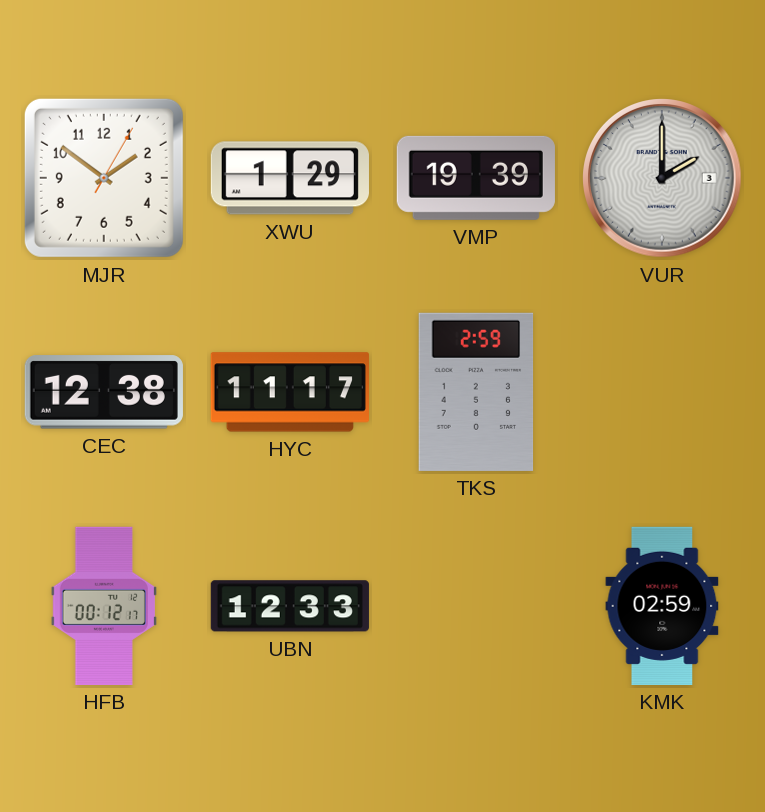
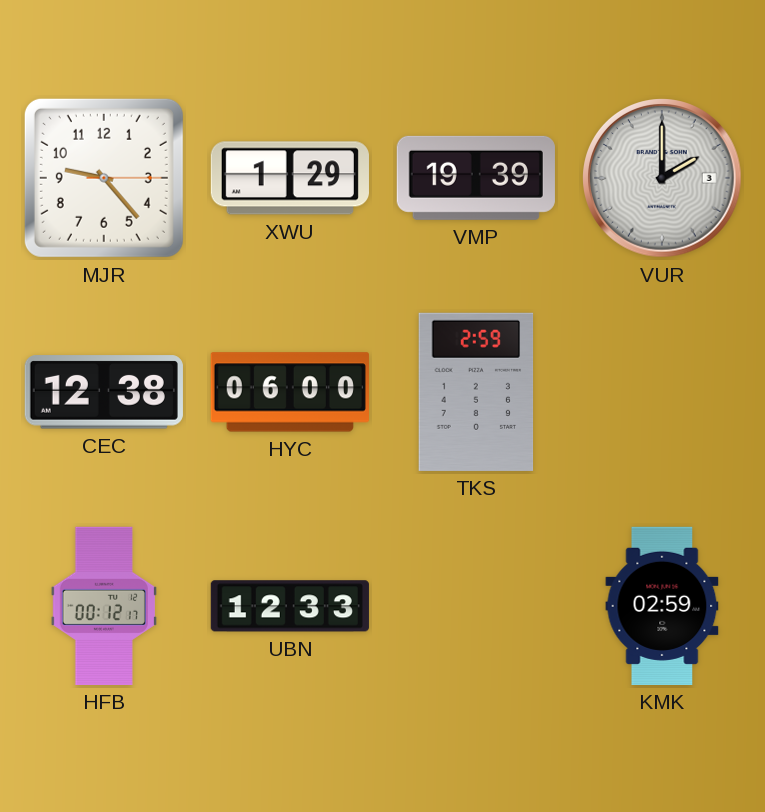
MJR: 1:51 -> 9:23 (104, 178)
HYC: 11:17 -> 06:00 (290, 392)
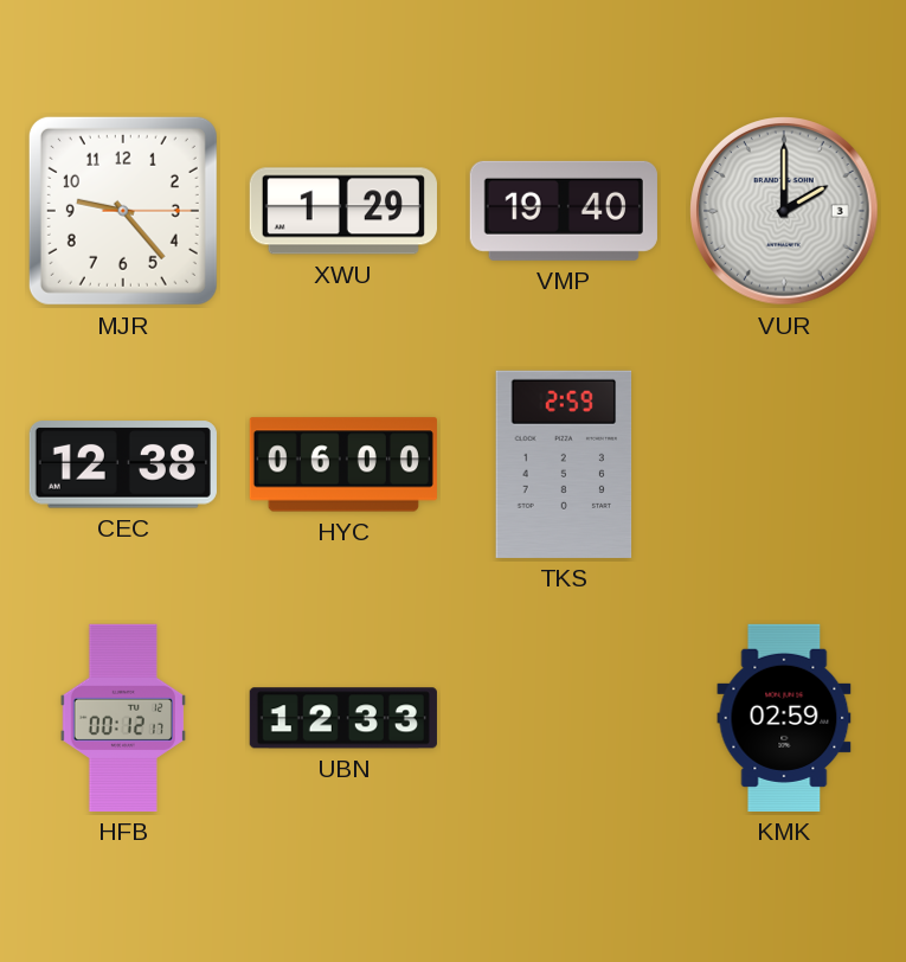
VMP: 19:39 -> 19:40 (564, 211)
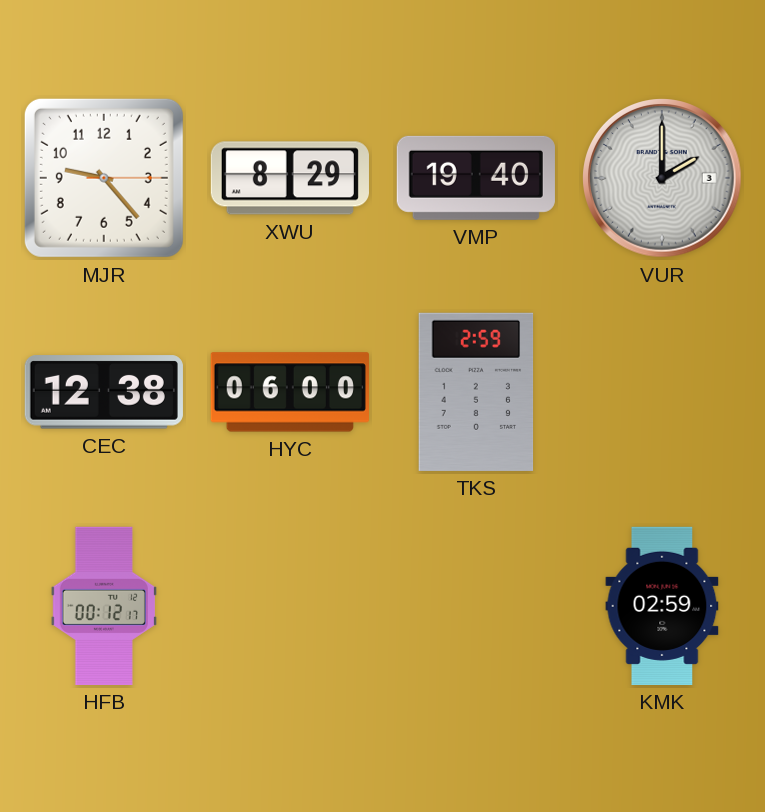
XWU: 1:29 -> 8:29 (290, 178)
UBN: 12:33 -> none (343, 718)
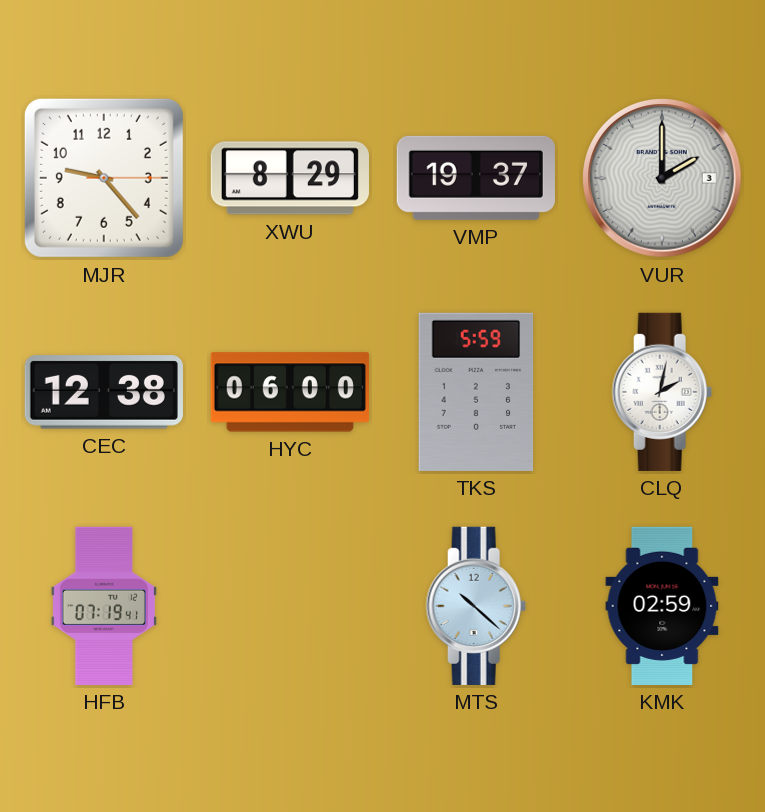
VMP: 19:40 -> 19:37 (476, 178)
TKS: 2:59 -> 5:59 (476, 392)
CLQ: none -> 2:02 (662, 392)
HFB: 00:12 -> 07:19 (104, 606)
MTS: none -> 10:22 (476, 606)
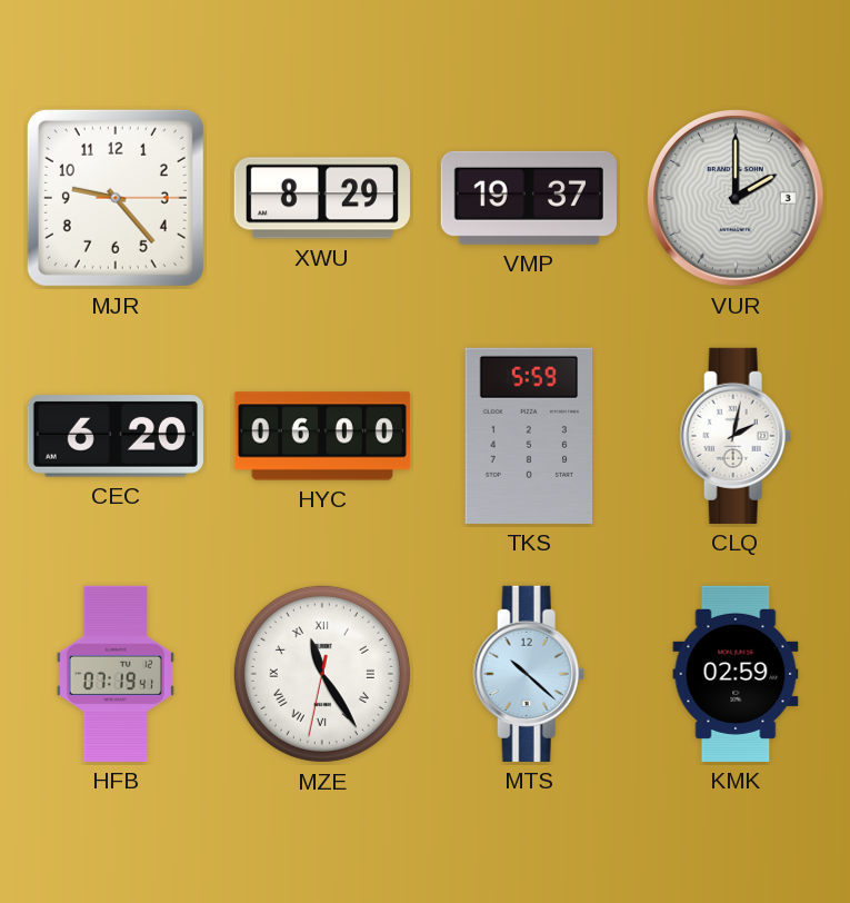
CEC: 12:38 -> 6:20 (116, 436)
MZE: none -> 11:24 (322, 674)
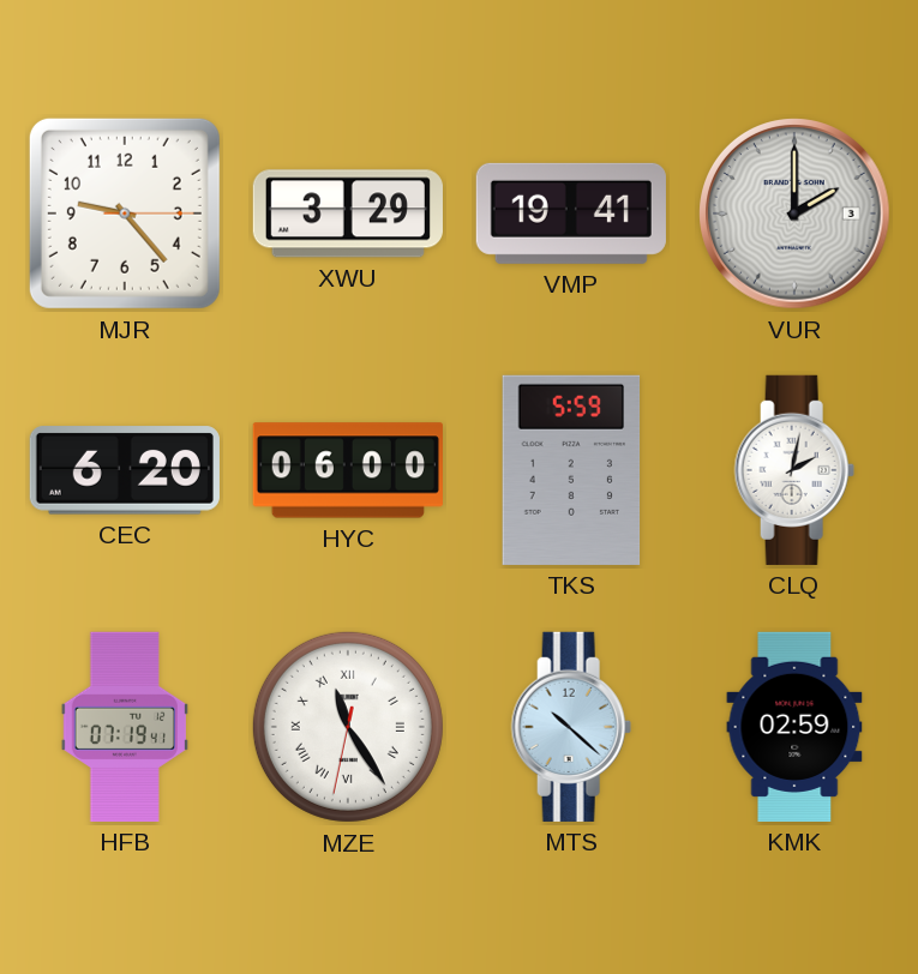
XWU: 8:29 -> 3:29 (348, 214)
VMP: 19:37 -> 19:41 (571, 214)
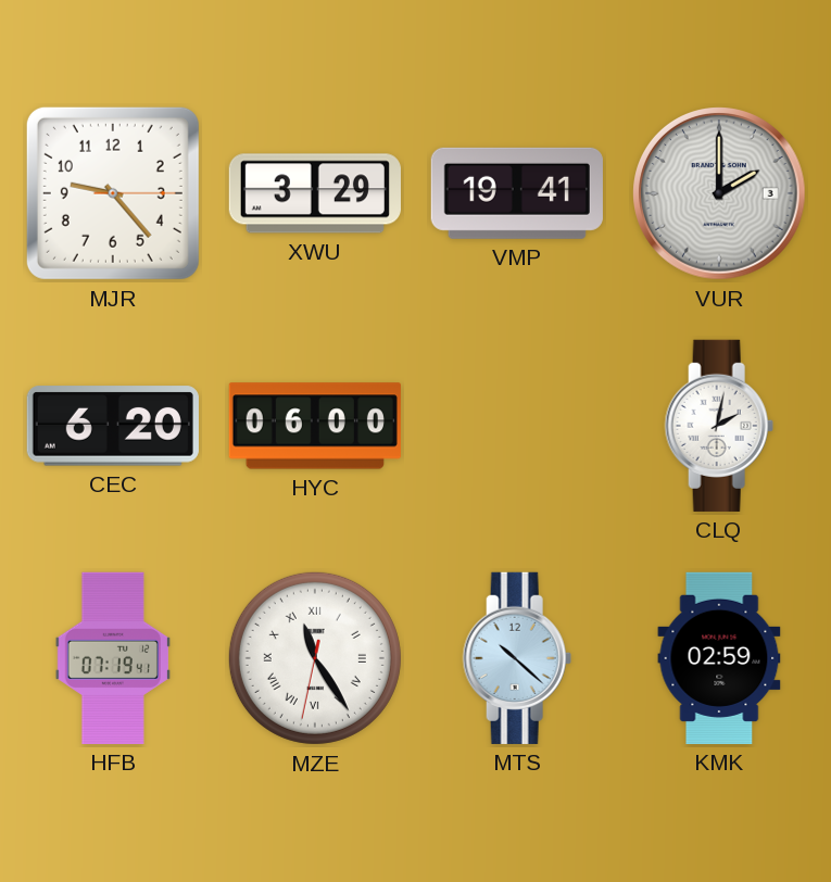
TKS: 5:59 -> none (571, 470)
